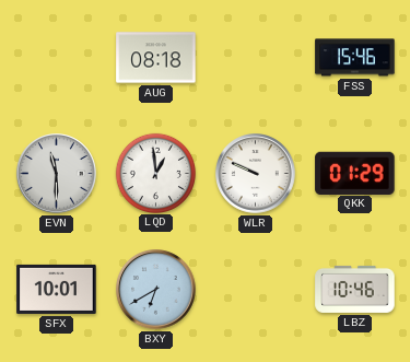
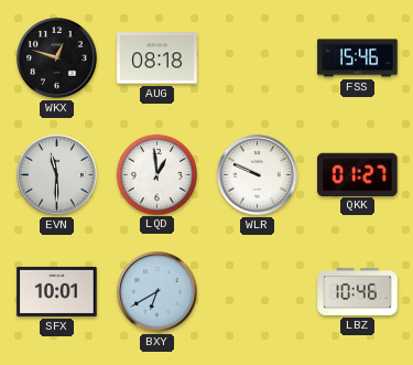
WKX: none -> 12:48 (57, 58)
QKK: 01:29 -> 01:27 (358, 174)
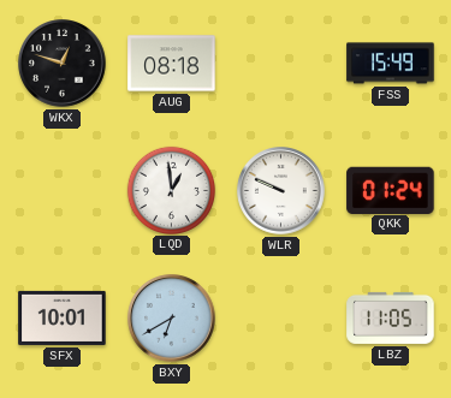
FSS: 15:46 -> 15:49 (391, 64)
EVN: 11:30 -> none (57, 175)
QKK: 01:27 -> 01:24 (391, 190)
LBZ: 10:46 -> 11:05 (391, 317)
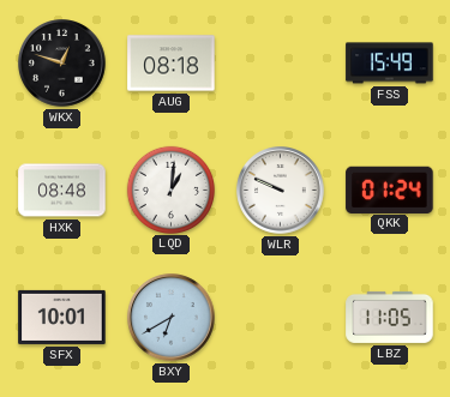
HXK: none -> 08:48 (62, 191)
LQD: 12:59 -> 1:01 (170, 190)
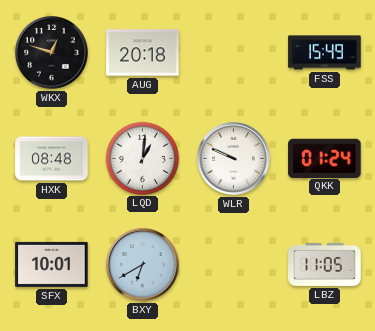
AUG: 08:18 -> 20:18 (143, 53)
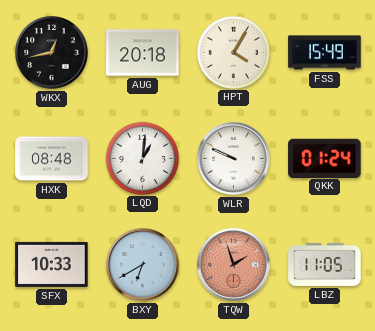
WKX: 12:48 -> 12:43 (52, 53)
HPT: none -> 4:05 (233, 52)
SFX: 10:01 -> 10:33 (52, 264)
TQW: none -> 1:57 (234, 265)
